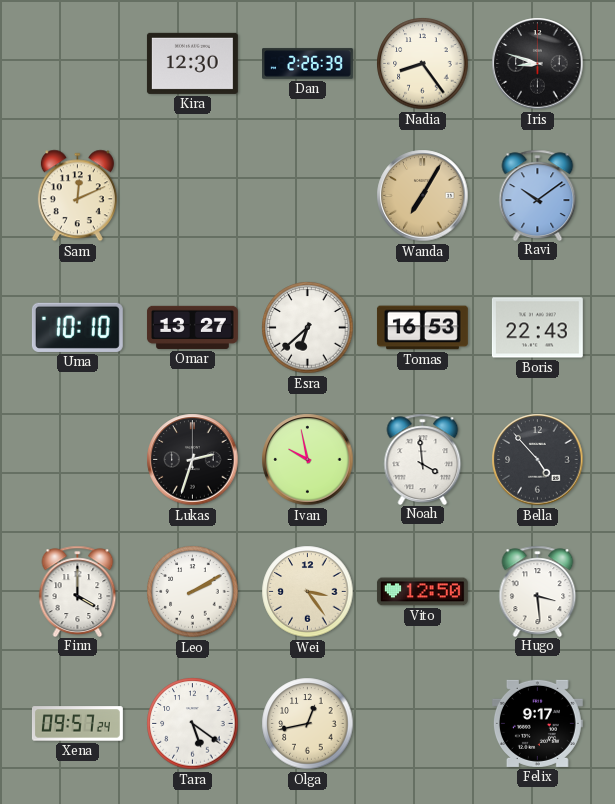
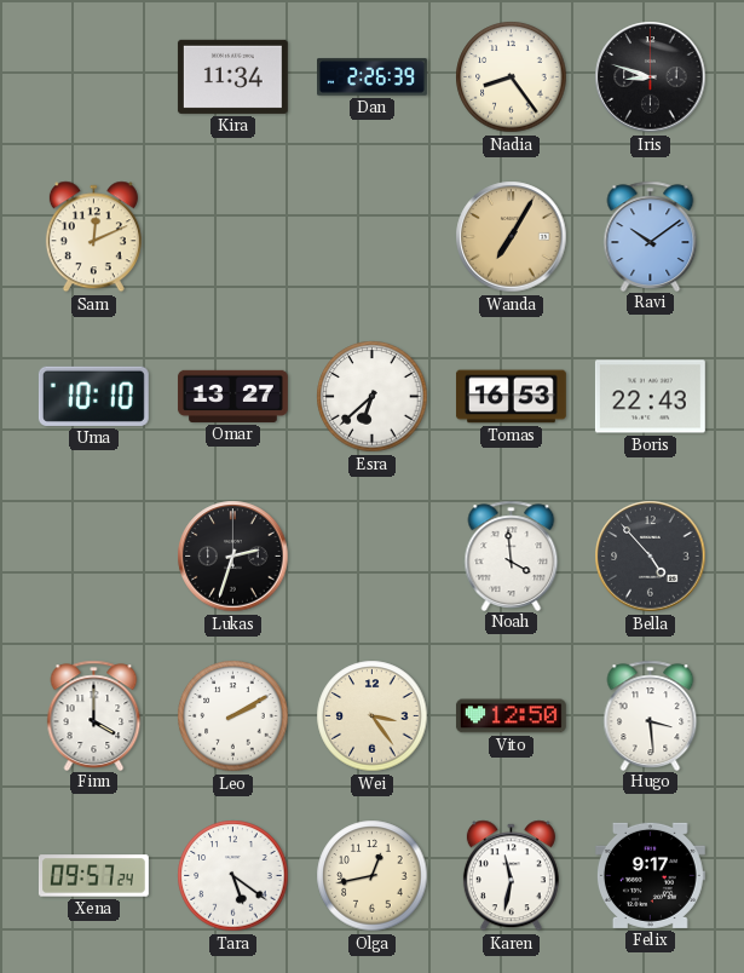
Kira: 12:30 -> 11:34 (232, 76)
Ivan: 9:58 -> none (308, 460)
Karen: none -> 11:32 (511, 876)
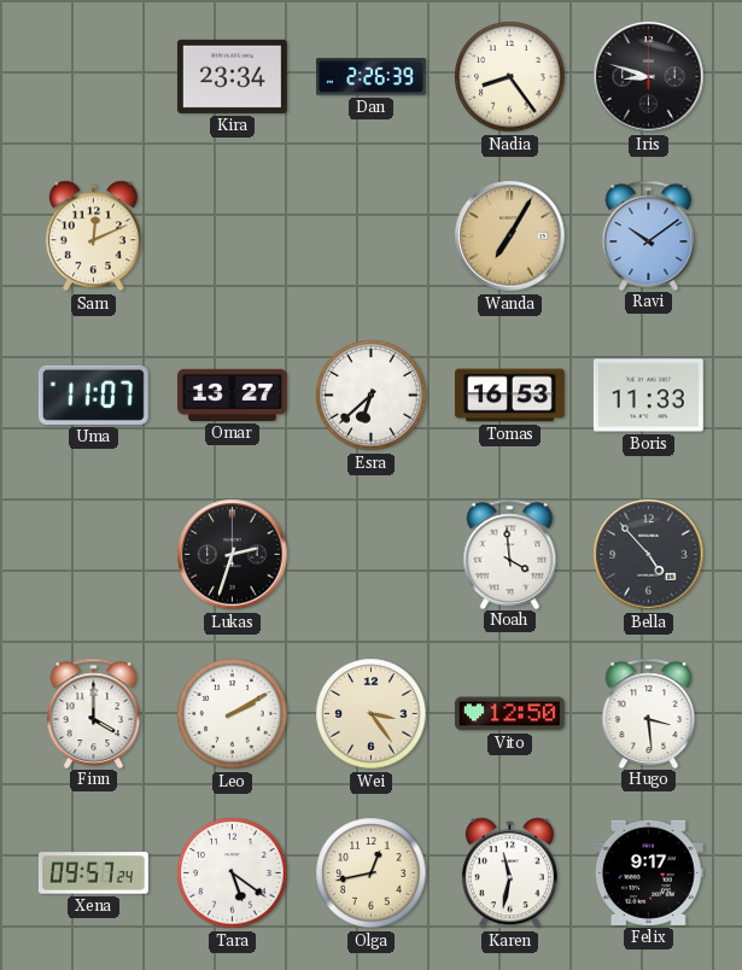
Kira: 11:34 -> 23:34 (232, 76)
Uma: 10:10 -> 11:07 (93, 395)
Boris: 22:43 -> 11:33 (648, 396)
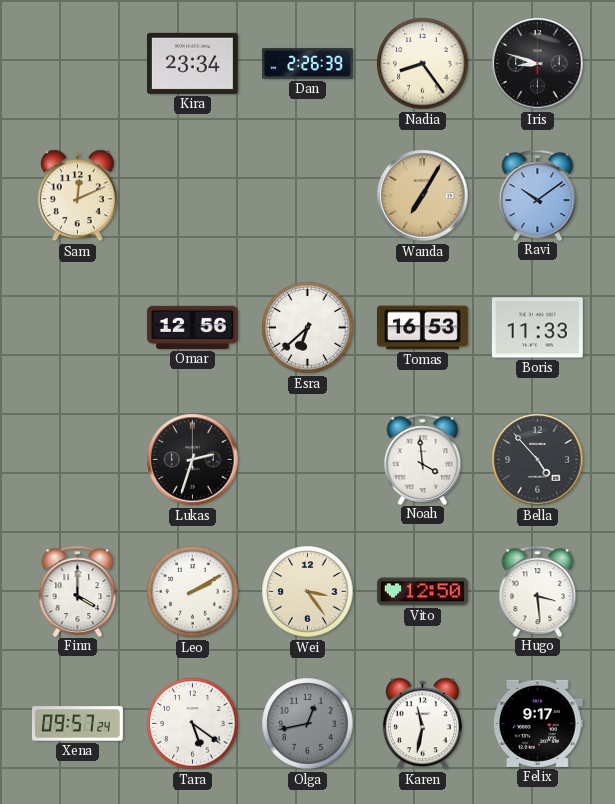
Uma: 11:07 -> none (93, 395)
Omar: 13:27 -> 12:56 (193, 327)
Olga dial: cream -> grey (308, 724)
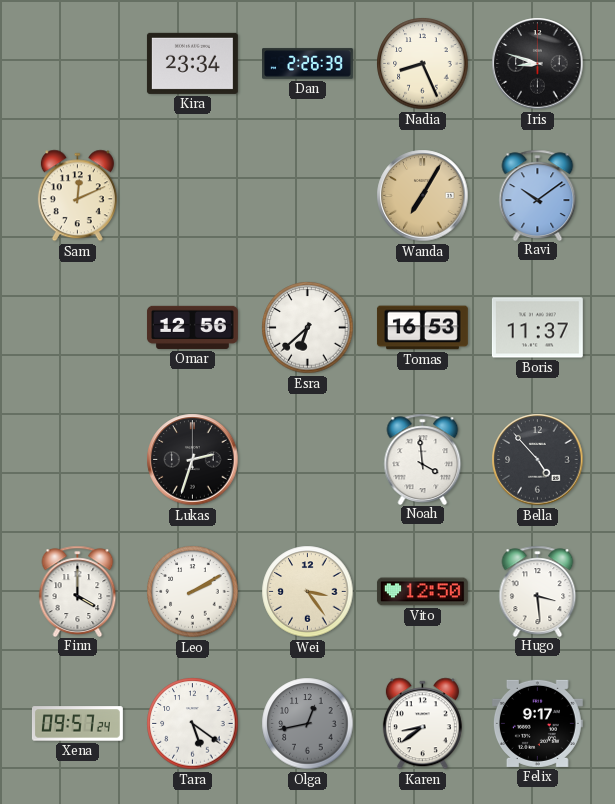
Nadia: 8:24 -> 8:26 (423, 64)
Boris: 11:33 -> 11:37 (537, 328)
Karen: 11:32 -> 8:39 (422, 724)
